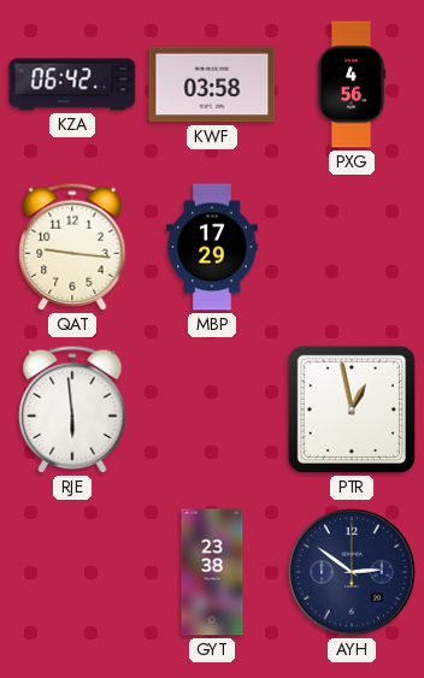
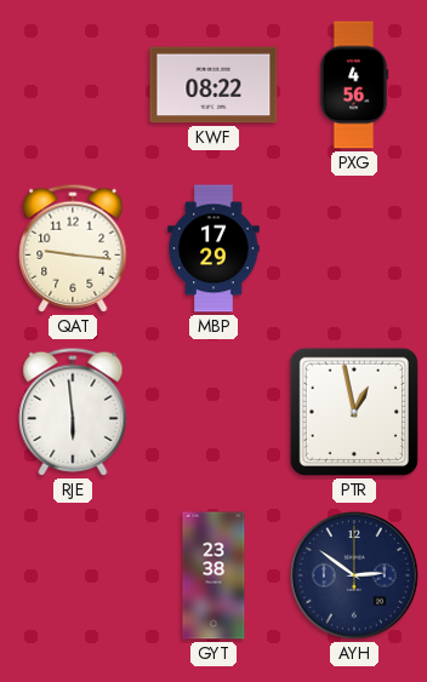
KZA: 06:42 -> none (72, 84)
KWF: 03:58 -> 08:22 (213, 85)
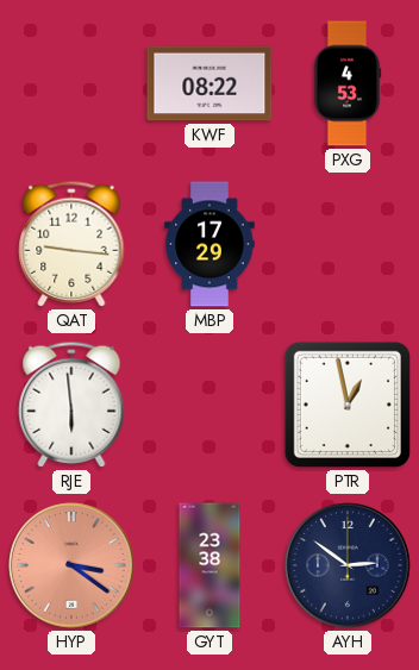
PXG: 4:56 -> 4:53 (348, 83)
HYP: none -> 3:21 (71, 565)
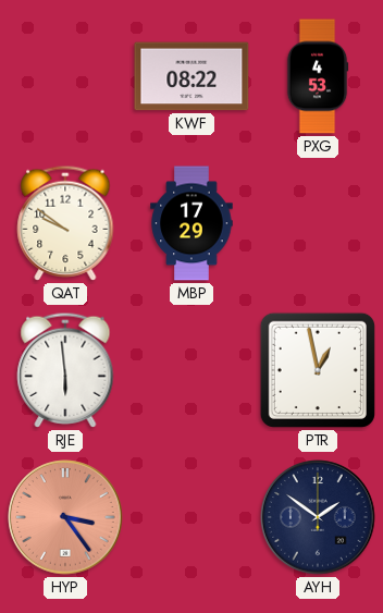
QAT: 9:16 -> 9:51 (65, 223)
HYP: 3:21 -> 3:24 (65, 517)
GYT: 23:38 -> none (209, 565)
AYH: 2:51 -> 1:51 (318, 517)
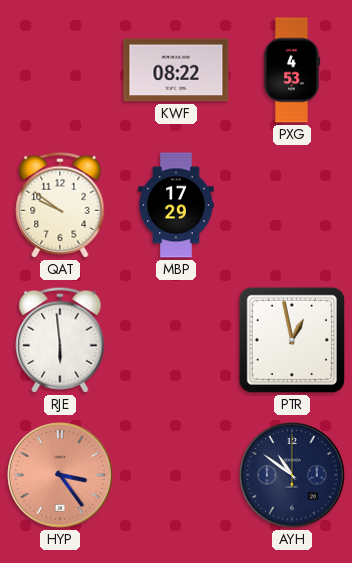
AYH: 1:51 -> 10:51 (292, 475)
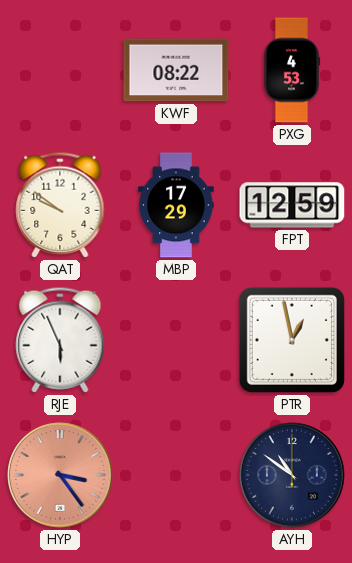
FPT: none -> 12:59 (292, 205)
RJE: 5:59 -> 5:56 (60, 340)
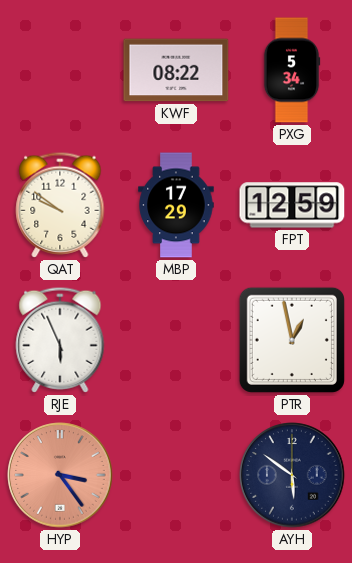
PXG: 4:53 -> 5:34 (292, 70)
AYH: 10:51 -> 5:51 (292, 475)
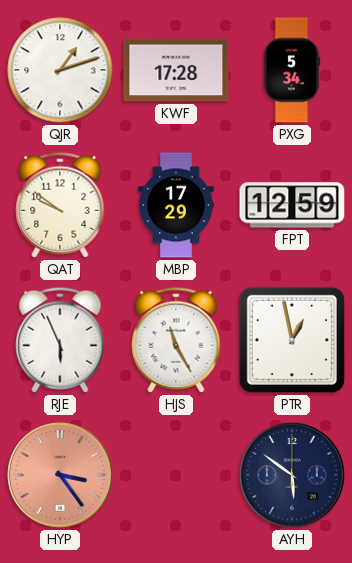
QJR: none -> 1:12 (60, 70)
KWF: 08:22 -> 17:28 (176, 70)
HJS: none -> 11:25 (176, 340)
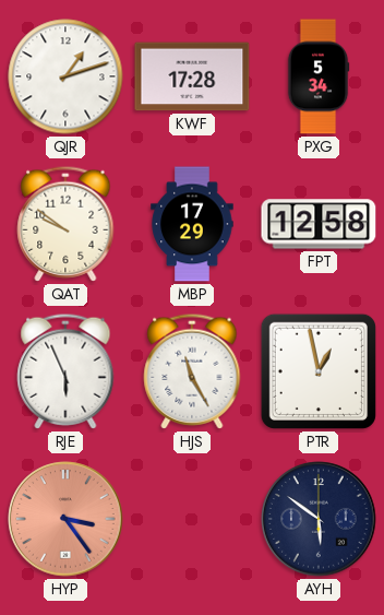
FPT: 12:59 -> 12:58 (319, 224)
